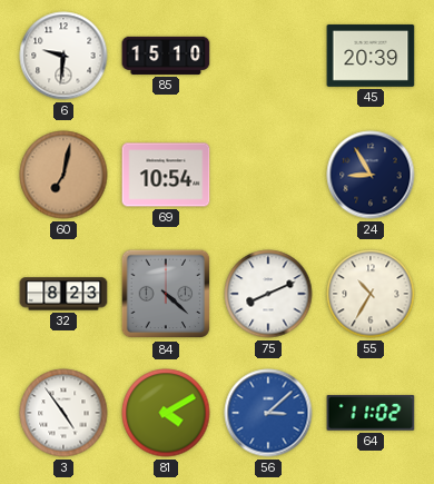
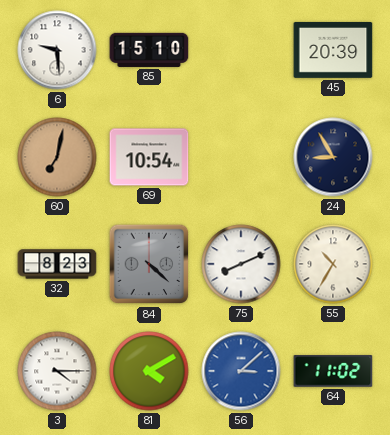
6: 9:31 -> 9:29 (57, 50)
3: 4:54 -> 4:15 (57, 371)
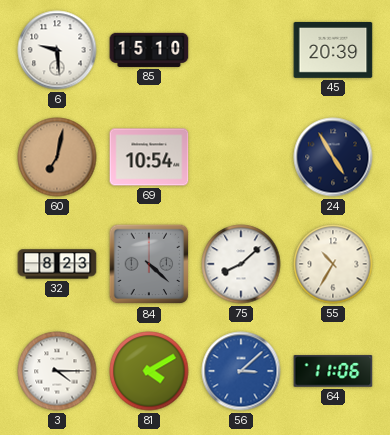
24: 8:55 -> 4:55 (333, 157)
75: 8:11 -> 8:08 (241, 264)
64: 11:02 -> 11:06 (333, 371)
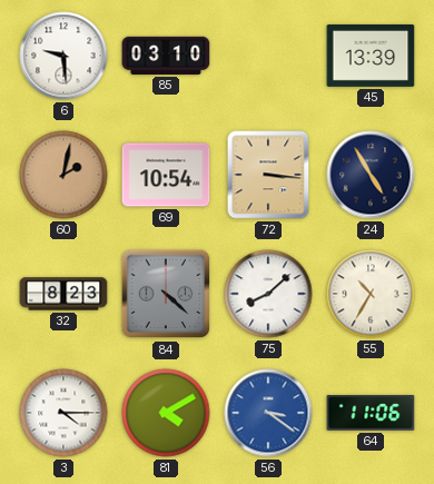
85: 15:10 -> 03:10 (166, 56)
45: 20:39 -> 13:39 (371, 56)
60: 7:02 -> 2:02 (63, 175)
72: none -> 3:16 (268, 175)
56: 3:08 -> 3:21 (268, 413)
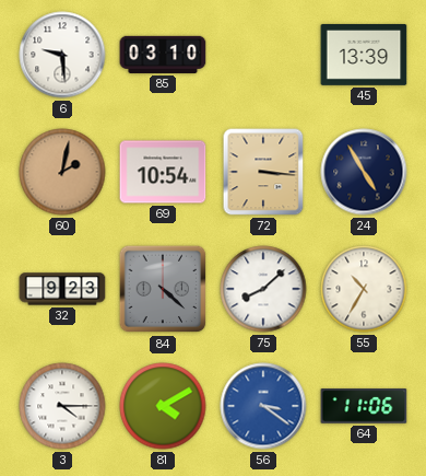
32: 8:23 -> 9:23 (62, 289)
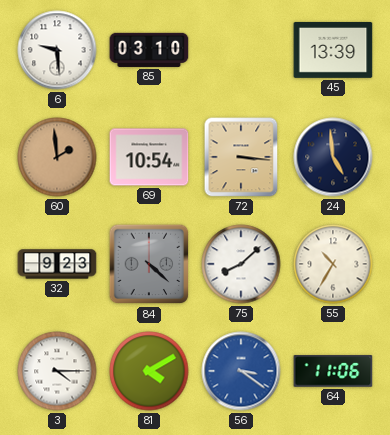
60: 2:02 -> 1:59 (57, 157)
24: 4:55 -> 4:59 (333, 157)
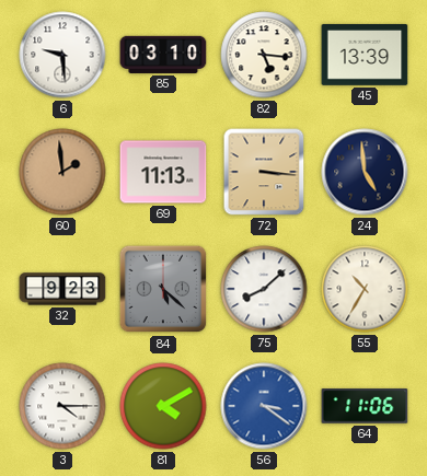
82: none -> 5:16 (264, 55)
69: 10:54 -> 11:13 (163, 172)
84: 4:22 -> 5:22 (163, 289)
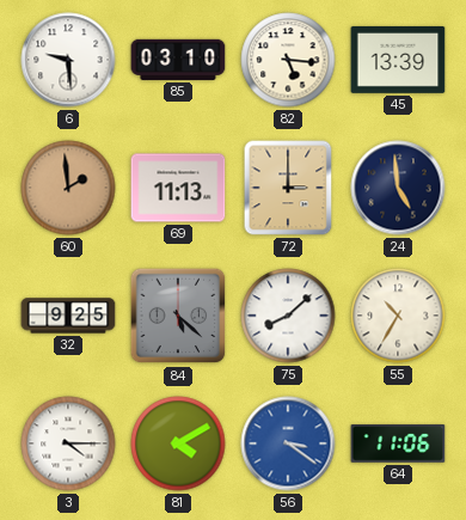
72: 3:16 -> 3:00 (288, 188)
32: 9:23 -> 9:25 (68, 316)
